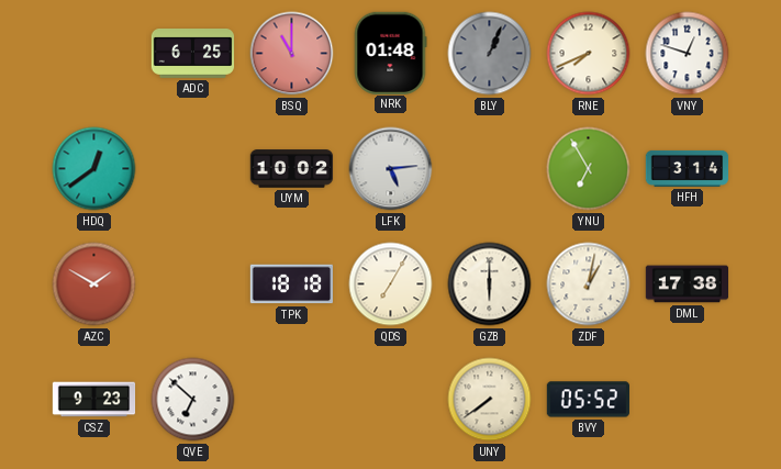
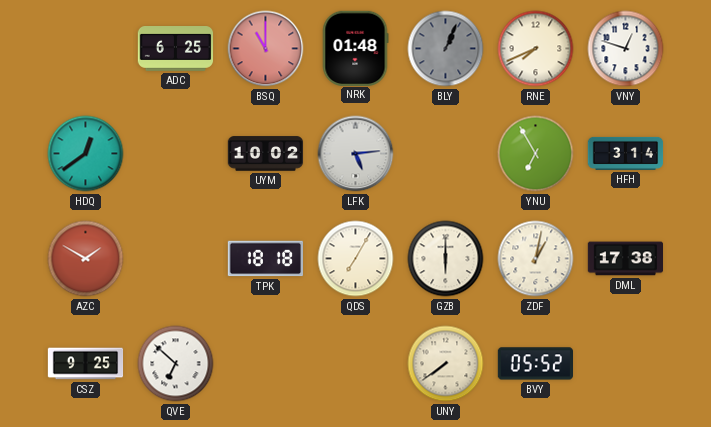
CSZ: 9:23 -> 9:25 (86, 364)
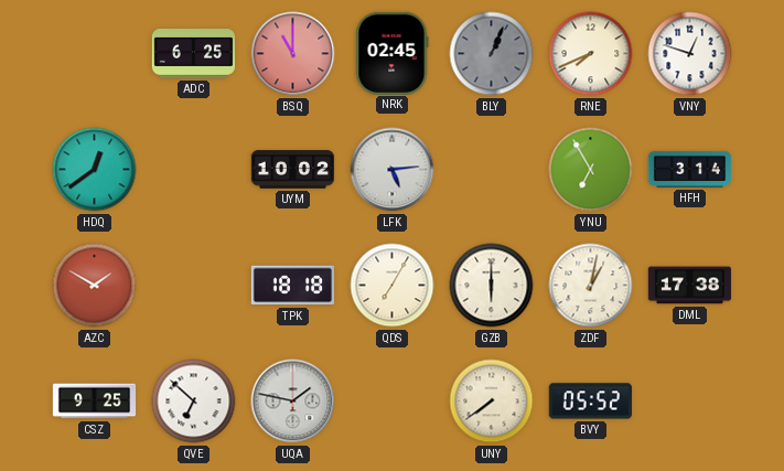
NRK: 01:48 -> 02:45 (391, 53)
UQA: none -> 1:47 (293, 402)
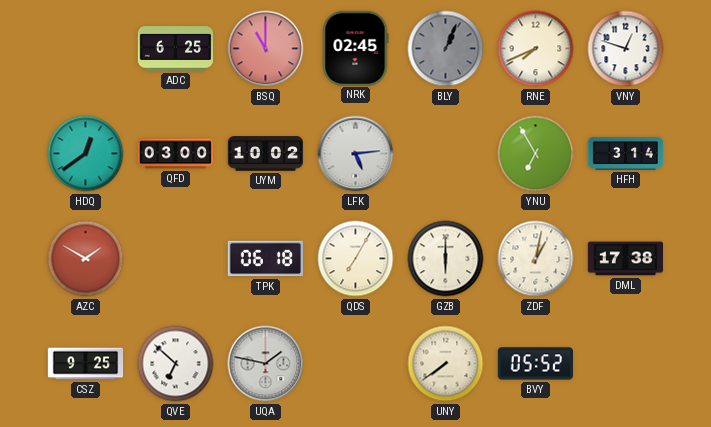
QFD: none -> 03:00 (176, 154)
TPK: 18:18 -> 06:18 (265, 259)
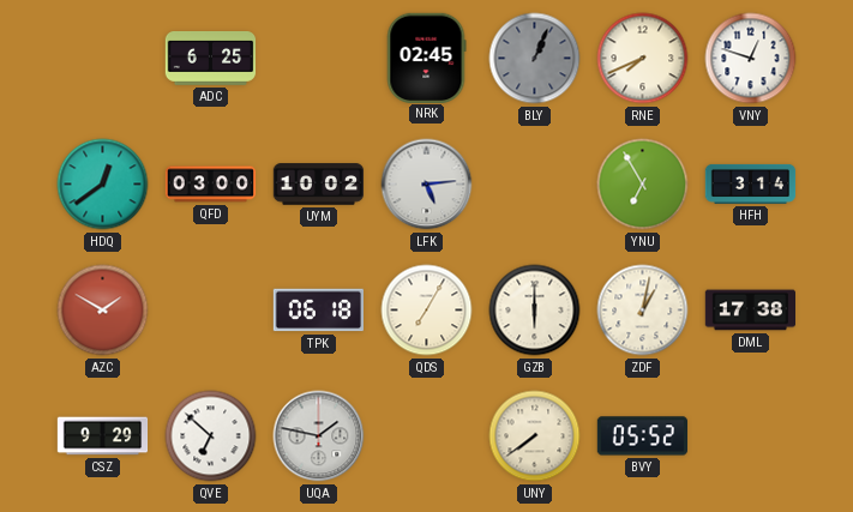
BSQ: 11:00 -> none (266, 49)
CSZ: 9:25 -> 9:29 (103, 436)
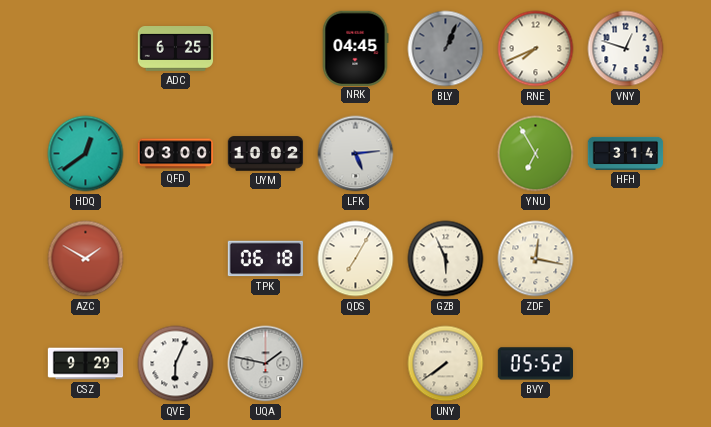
NRK: 02:45 -> 04:45 (355, 48)
GZB: 6:00 -> 5:56 (446, 259)
ZDF: 1:02 -> 12:17 (536, 259)
DML: 17:38 -> none (751, 311)
QVE: 6:52 -> 6:04 (176, 364)
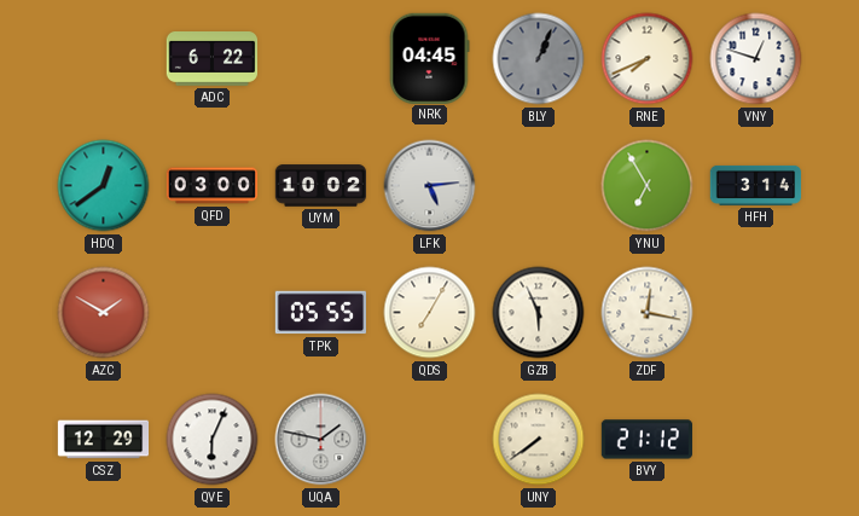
ADC: 6:25 -> 6:22 (213, 59)
TPK: 06:18 -> 05:55 (320, 313)
CSZ: 9:29 -> 12:29 (104, 440)
BVY: 05:52 -> 21:12 (646, 440)
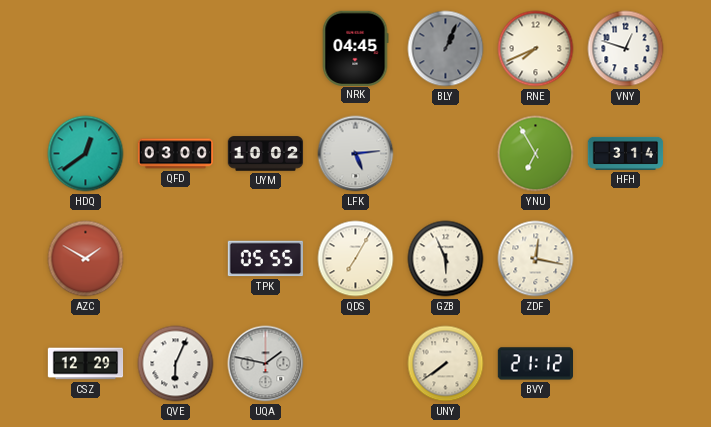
ADC: 6:22 -> none (213, 59)
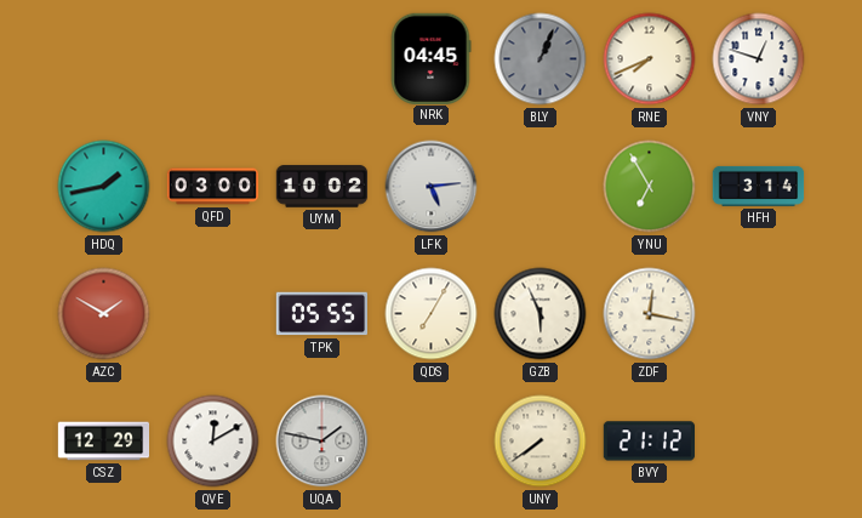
HDQ: 12:39 -> 1:43 (104, 187)
QVE: 6:04 -> 12:10 (213, 442)
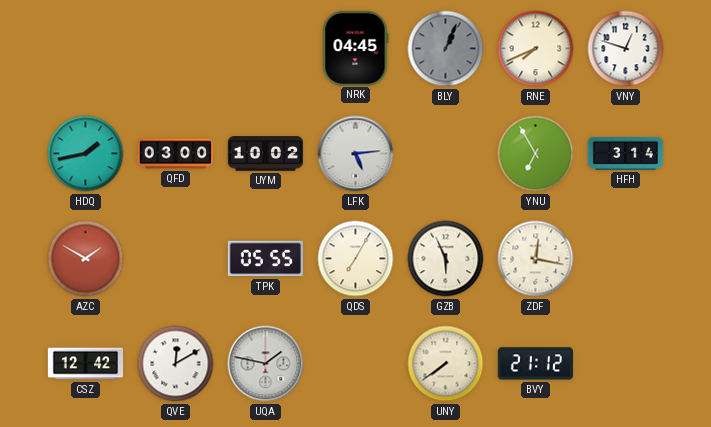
CSZ: 12:29 -> 12:42 (86, 364)
